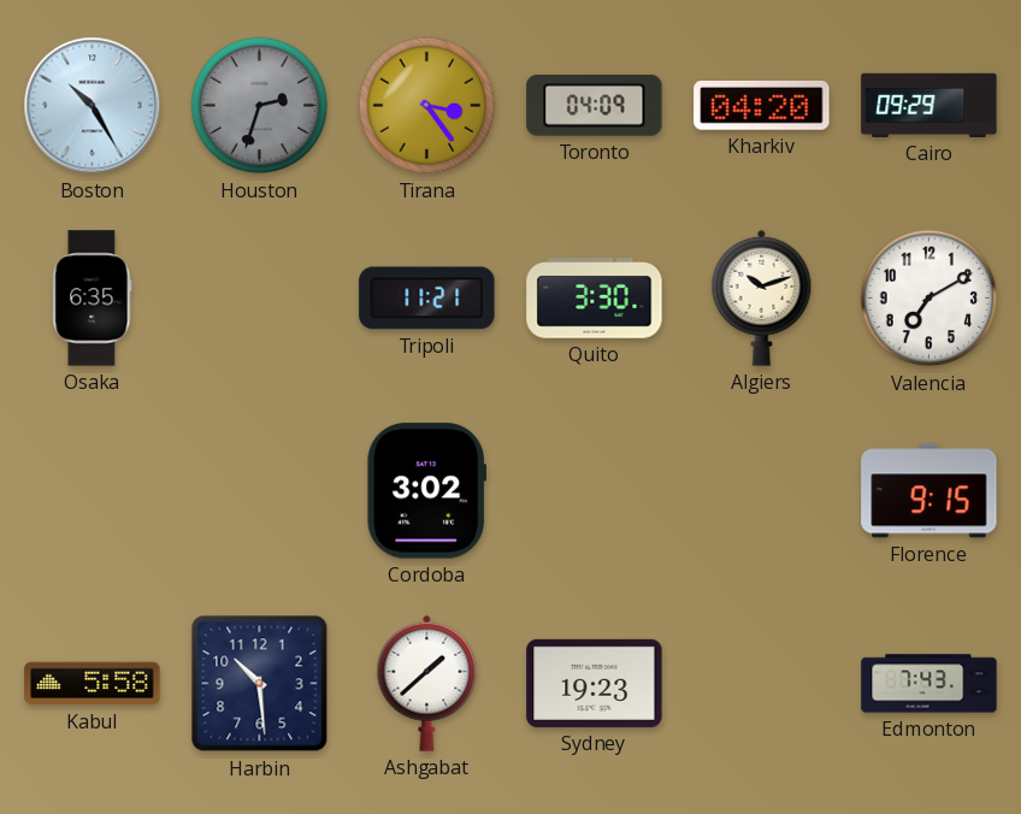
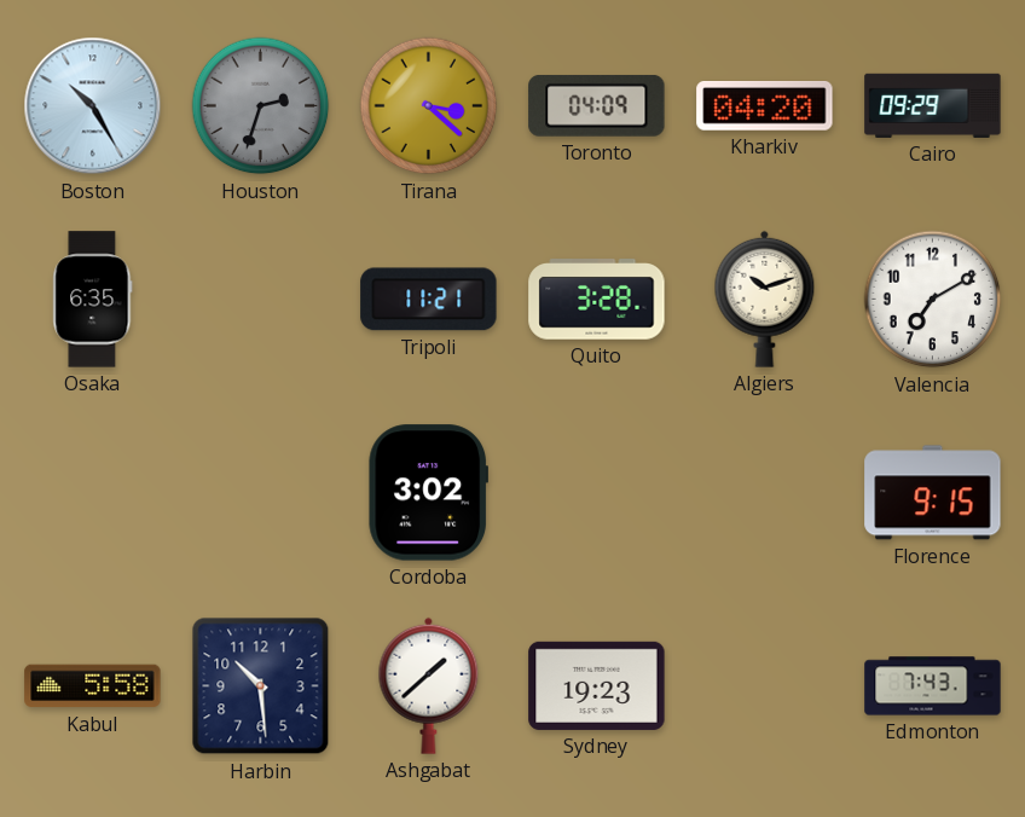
Tirana: 3:24 -> 3:22 (429, 106)
Quito: 3:30 -> 3:28 (597, 300)
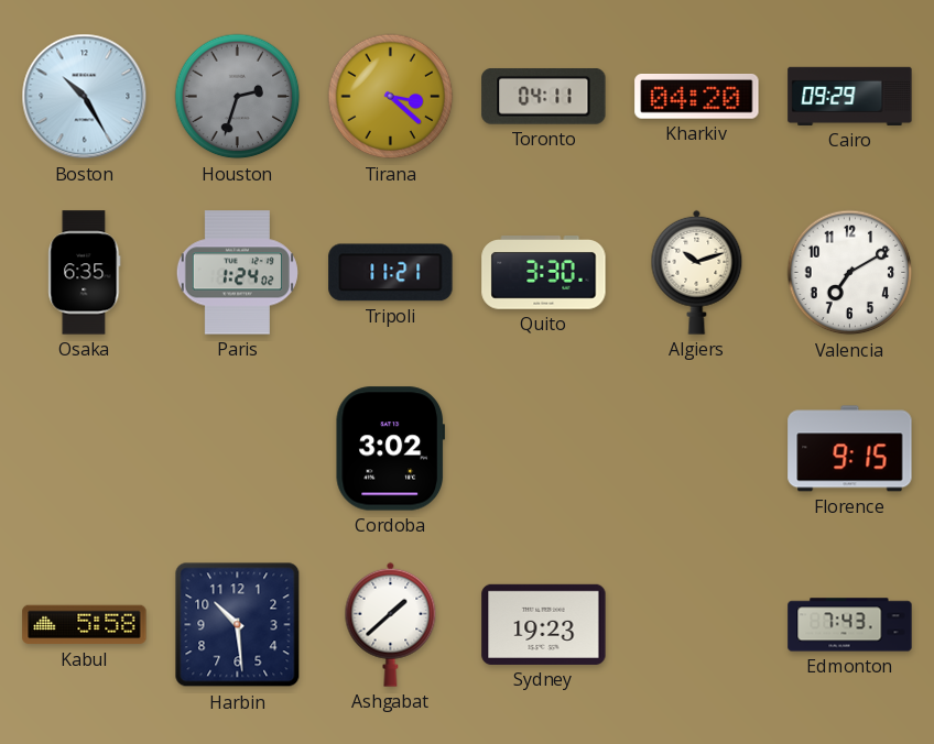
Toronto: 04:09 -> 04:11 (544, 97)
Paris: none -> 1:24 (237, 273)
Quito: 3:28 -> 3:30 (544, 273)
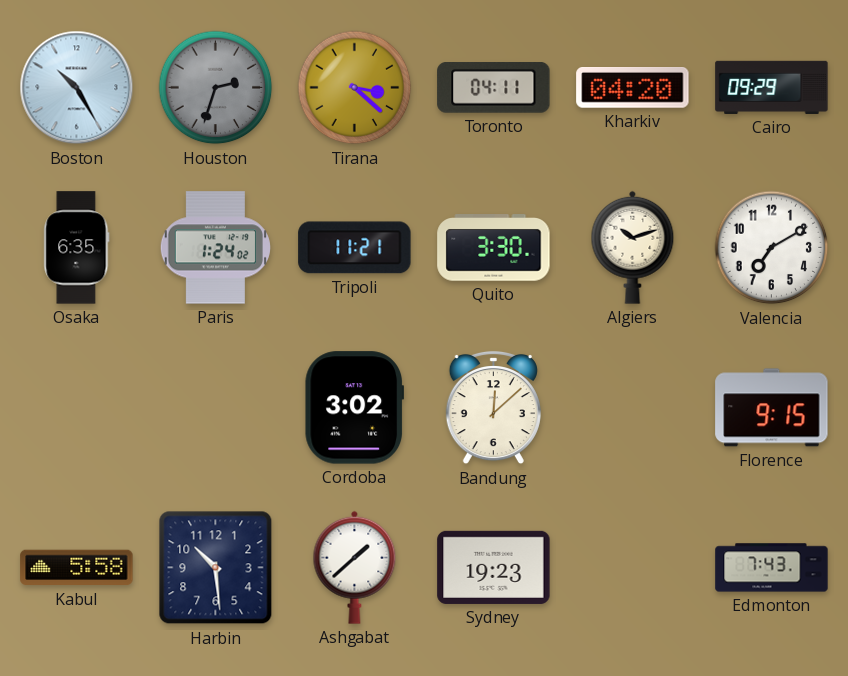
Bandung: none -> 12:08 (493, 408)
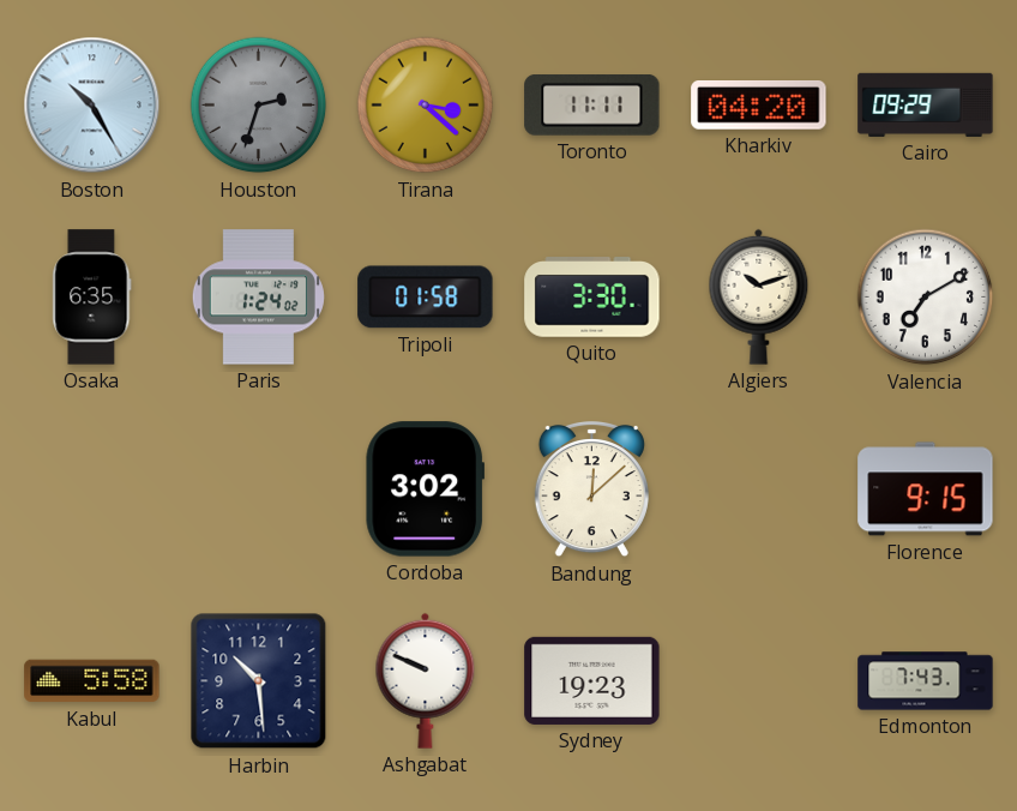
Toronto: 04:11 -> 11:11 (592, 106)
Tripoli: 11:21 -> 01:58 (426, 298)
Ashgabat: 1:38 -> 9:49 (426, 680)
